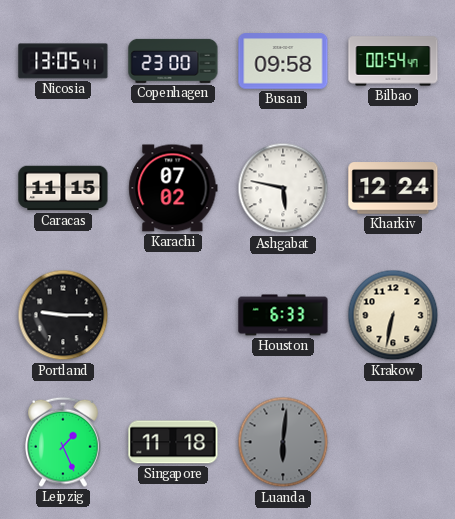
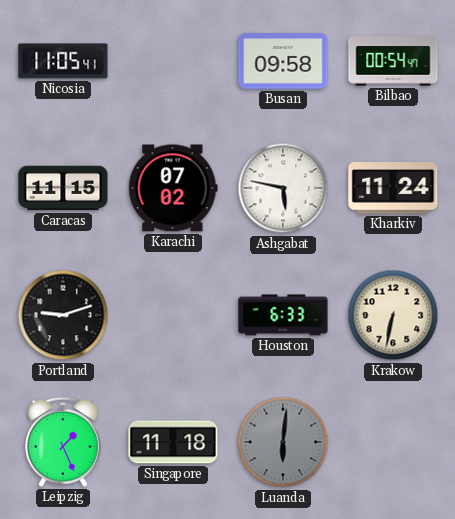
Nicosia: 13:05 -> 11:05 (63, 61)
Copenhagen: 23:00 -> none (173, 61)
Kharkiv: 12:24 -> 11:24 (393, 188)
Portland: 9:15 -> 9:12 (63, 315)
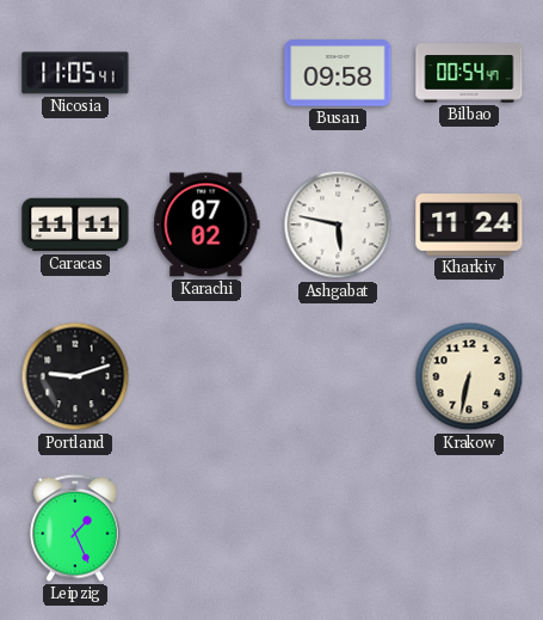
Caracas: 11:15 -> 11:11 (75, 225)
Houston: 6:33 -> none (283, 315)
Singapore: 11:18 -> none (173, 442)
Luanda: 6:01 -> none (283, 442)
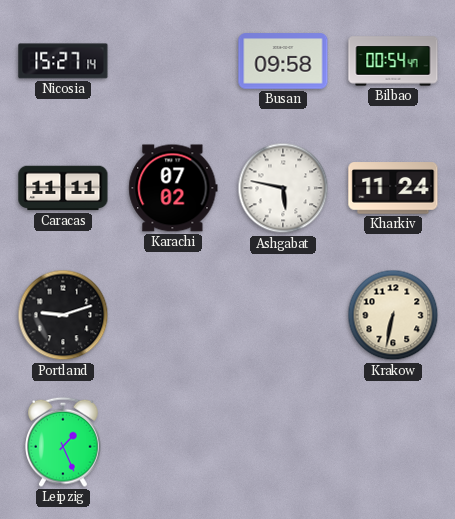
Nicosia: 11:05 -> 15:27 (63, 61)
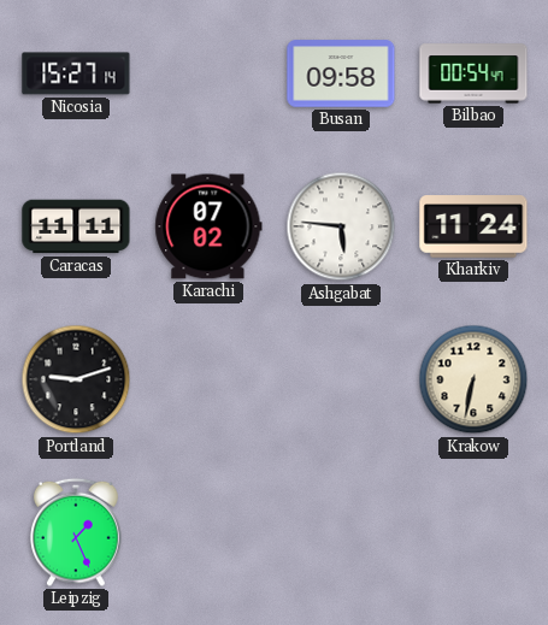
Ashgabat: 5:47 -> 5:46 (341, 226)
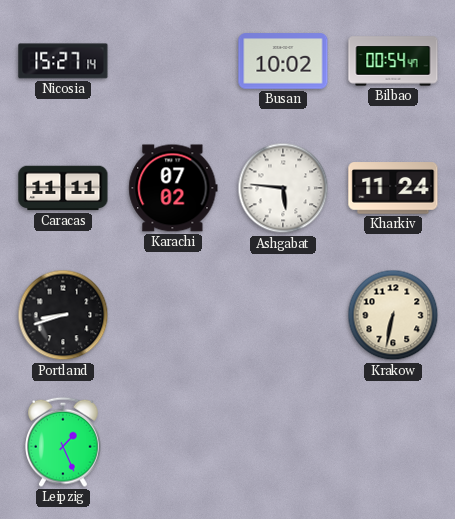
Busan: 09:58 -> 10:02 (283, 61)
Portland: 9:12 -> 8:42 (63, 315)
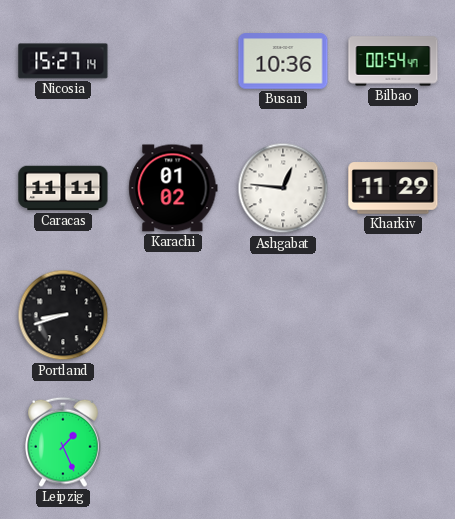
Busan: 10:02 -> 10:36 (283, 61)
Karachi: 07:02 -> 01:02 (173, 188)
Ashgabat: 5:46 -> 12:46 (283, 188)
Kharkiv: 11:24 -> 11:29 (393, 188)
Krakow: 6:32 -> none (393, 315)
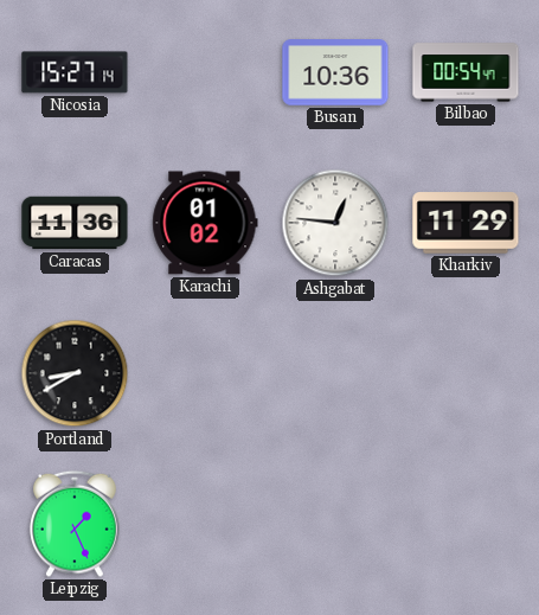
Caracas: 11:11 -> 11:36 (75, 223)
Portland: 8:42 -> 8:40 (75, 373)
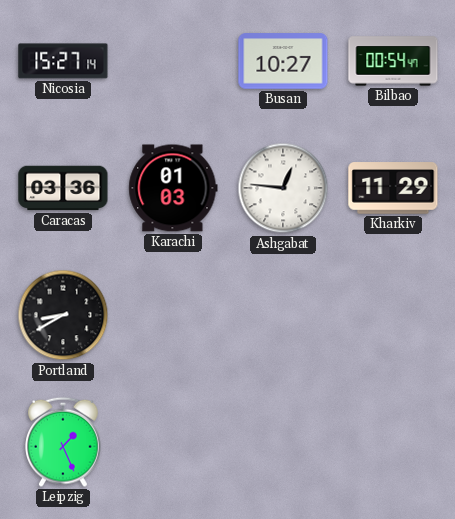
Busan: 10:36 -> 10:27 (283, 61)
Caracas: 11:36 -> 03:36 (63, 188)
Karachi: 01:02 -> 01:03 (173, 188)
